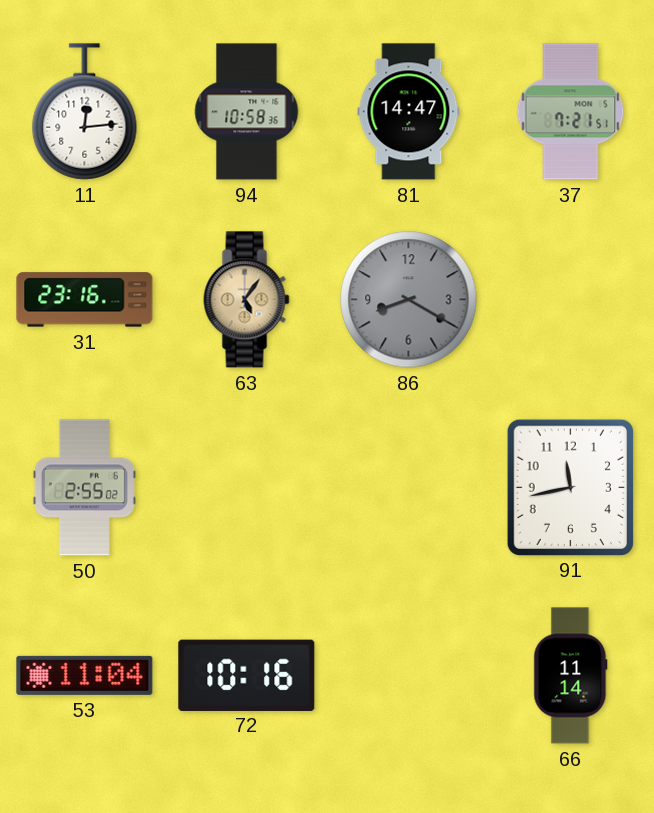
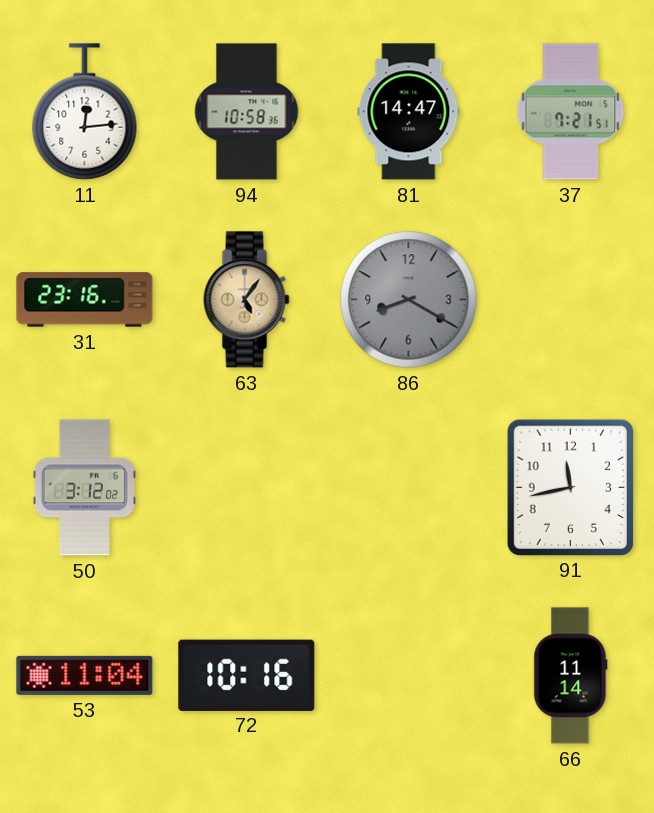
50: 2:55 -> 3:12 (84, 488)
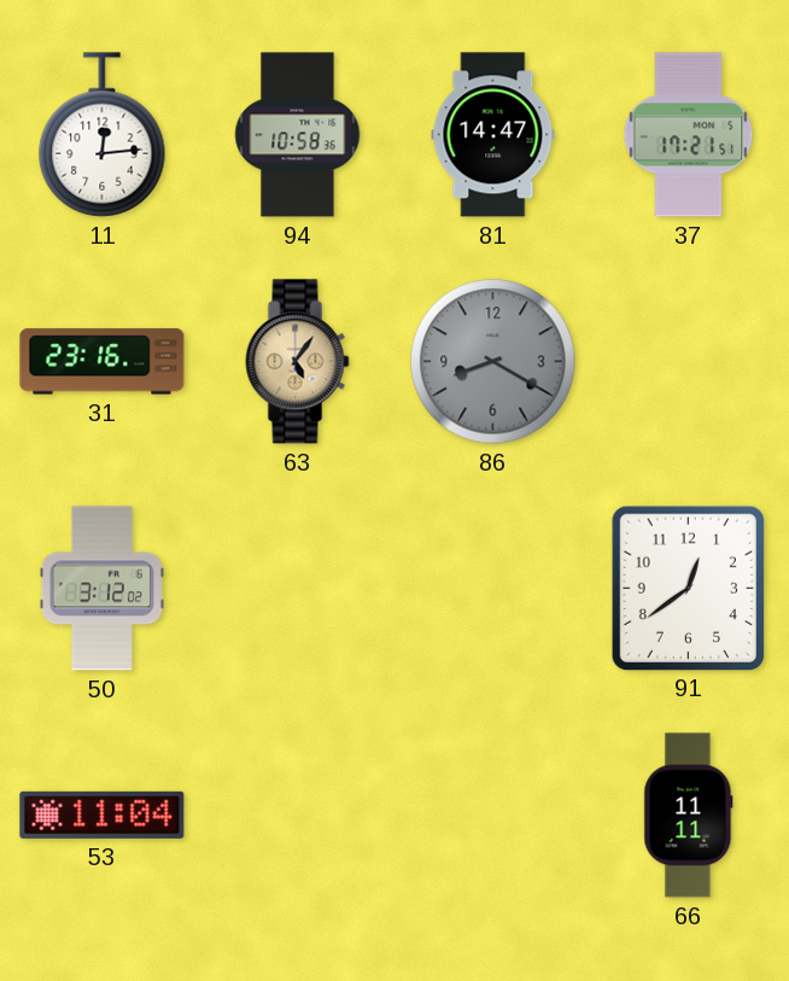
37: 7:21 -> 17:21 (689, 135)
91: 11:43 -> 12:39 (688, 588)
72: 10:16 -> none (247, 675)
66: 11:14 -> 11:11 (689, 816)
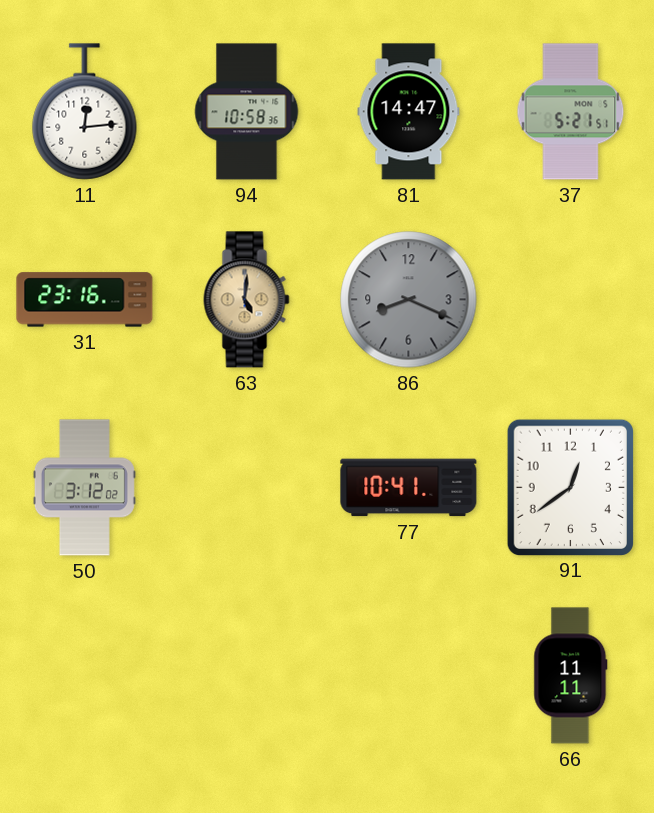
37: 17:21 -> 5:21 (571, 112)
63: 5:06 -> 5:01 (247, 300)
86: 8:20 -> 8:19 (409, 300)
77: none -> 10:41 (409, 488)
53: 11:04 -> none (103, 814)
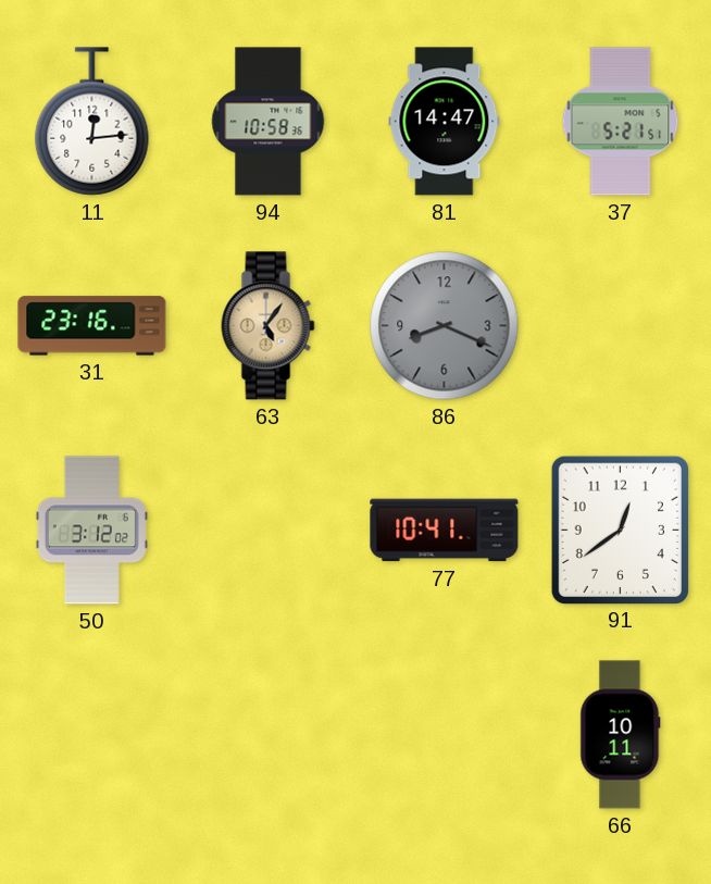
63: 5:01 -> 5:06 (269, 326)
66: 11:11 -> 10:11 (621, 735)
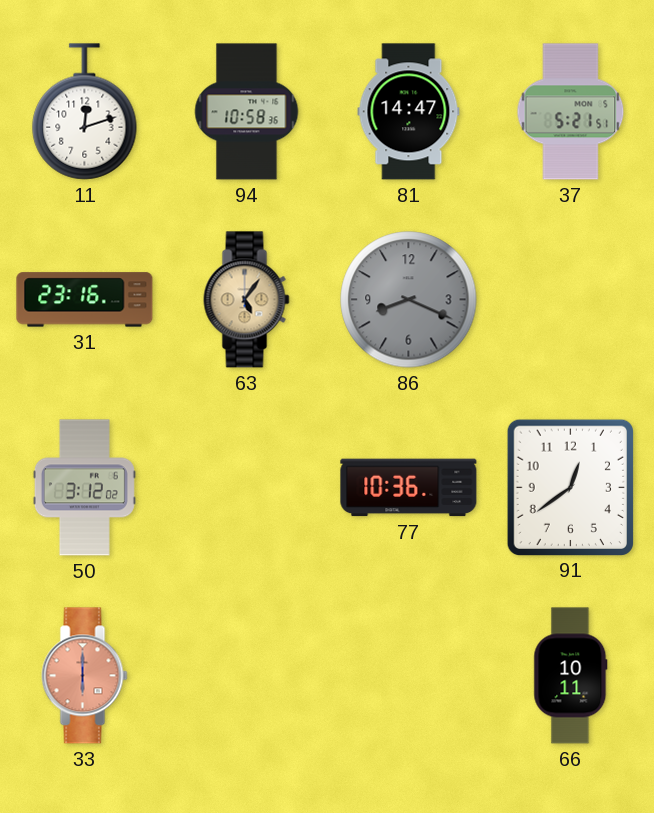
11: 12:14 -> 12:12 (85, 112)
77: 10:41 -> 10:36 (409, 488)
33: none -> 6:00 (85, 676)
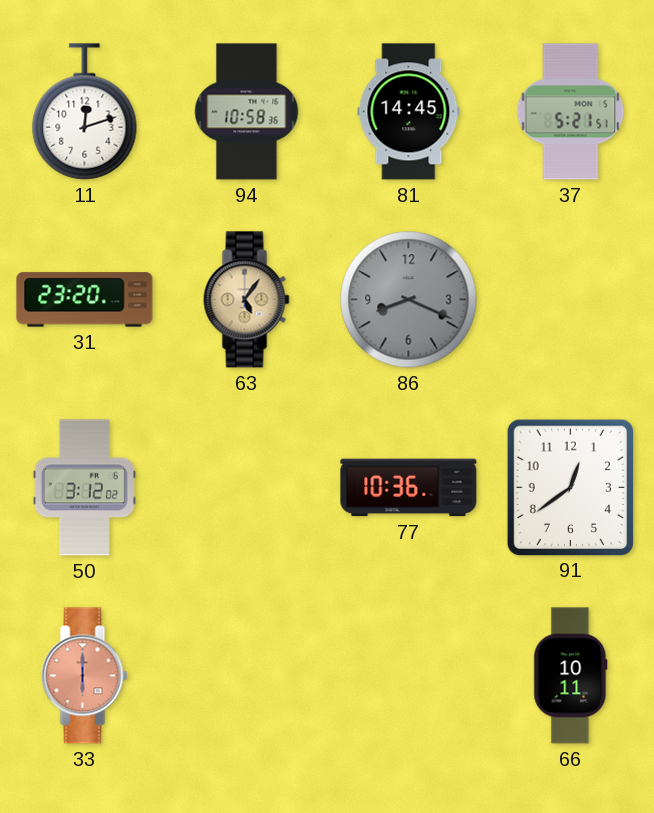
81: 14:47 -> 14:45 (409, 112)
31: 23:16 -> 23:20 (85, 300)
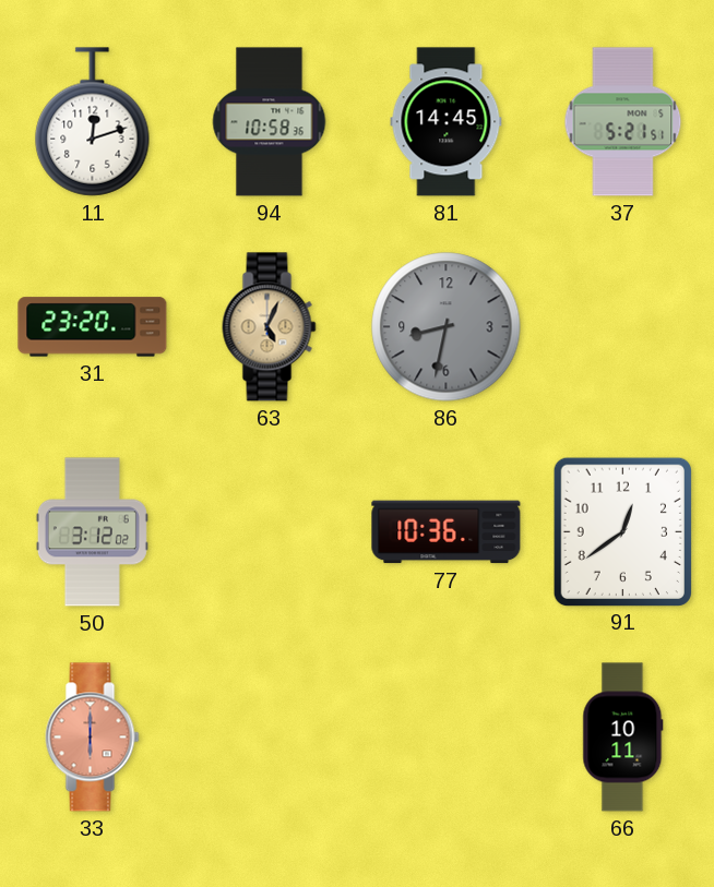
63: 5:06 -> 5:04 (270, 327)
86: 8:19 -> 8:32 (447, 327)
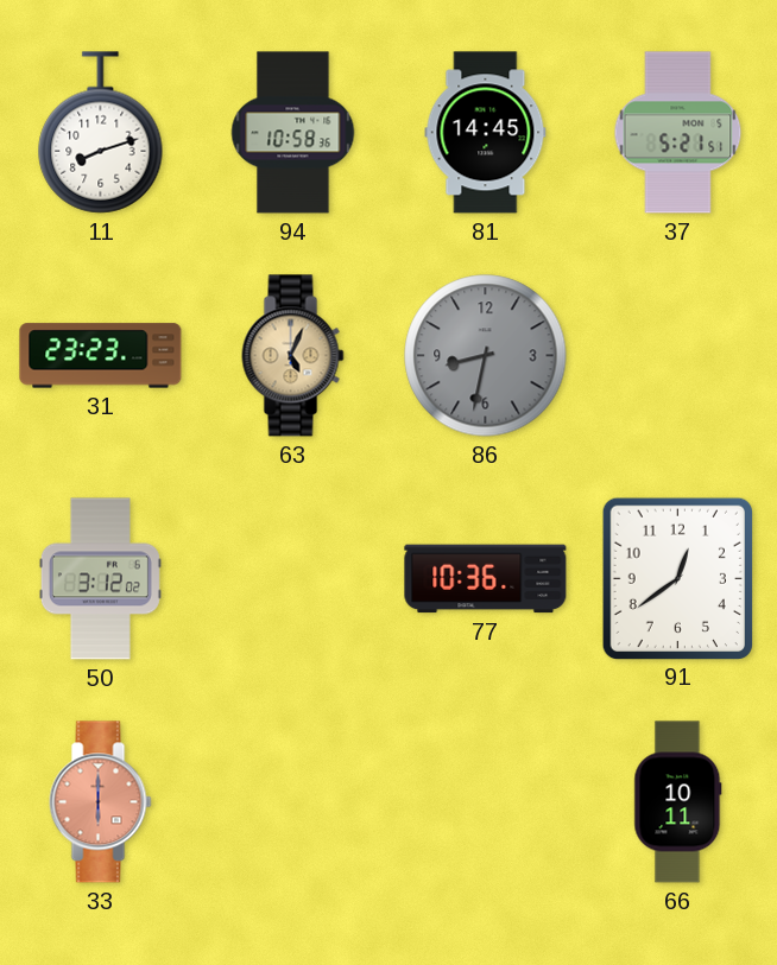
11: 12:12 -> 8:12 (101, 133)
31: 23:20 -> 23:23 (101, 356)
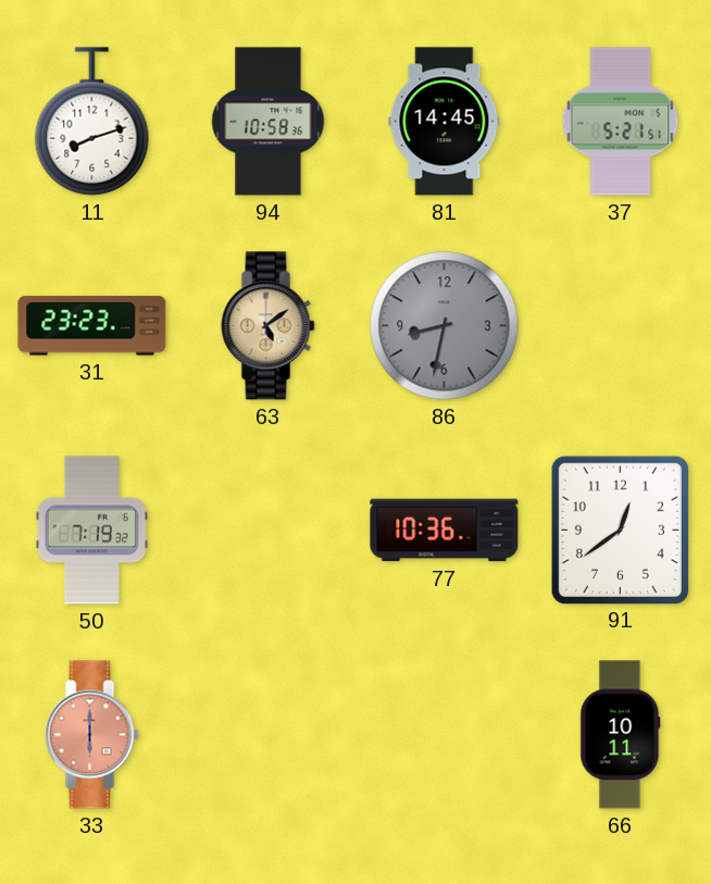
63: 5:04 -> 5:09 (269, 326)
50: 3:12 -> 7:19 (91, 531)
